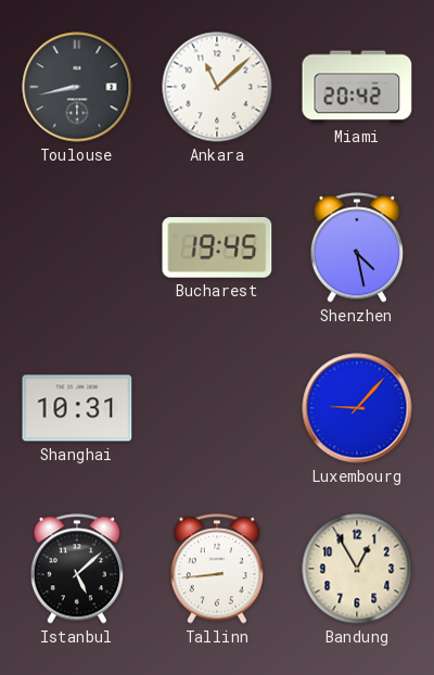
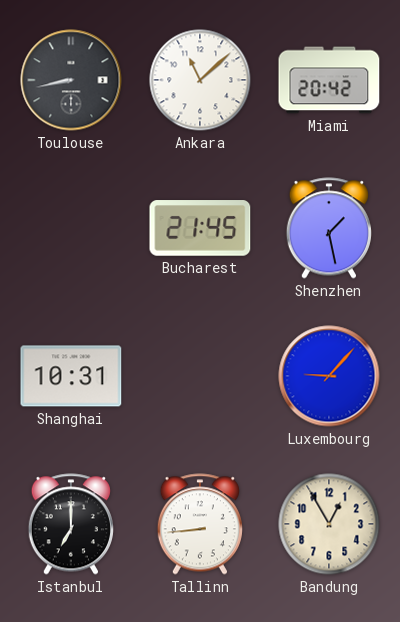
Bucharest: 19:45 -> 21:45 (200, 228)
Shenzhen: 4:28 -> 1:28 (329, 228)
Istanbul: 5:08 -> 7:00 (71, 524)
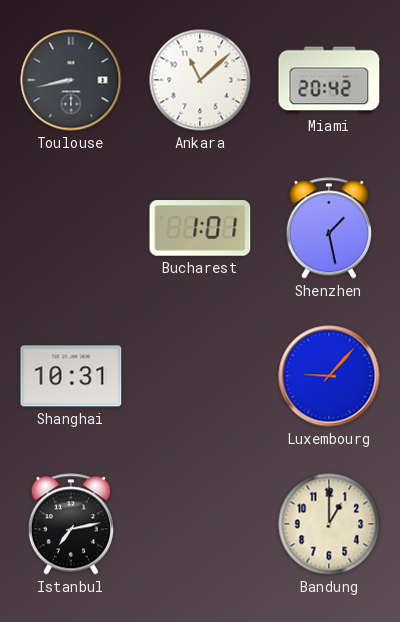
Bucharest: 21:45 -> 1:01 (200, 228)
Istanbul: 7:00 -> 7:13 (71, 524)
Tallinn: 8:44 -> none (200, 524)
Bandung: 12:55 -> 1:00 (329, 524)
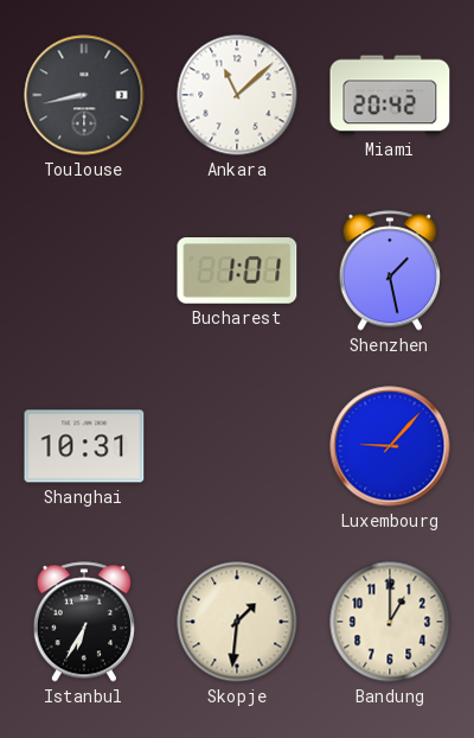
Istanbul: 7:13 -> 6:35 (84, 622)
Skopje: none -> 1:31 (237, 622)
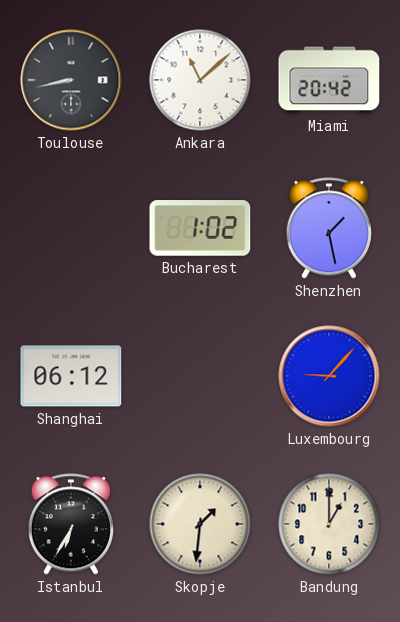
Bucharest: 1:01 -> 1:02 (200, 228)
Shanghai: 10:31 -> 06:12 (71, 376)
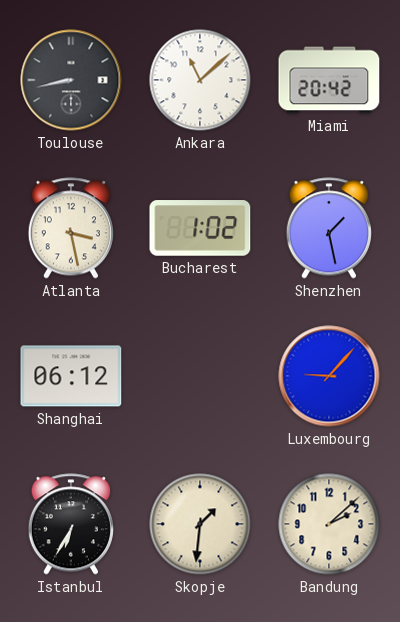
Atlanta: none -> 3:28 (71, 228)
Bandung: 1:00 -> 2:08 (329, 524)
